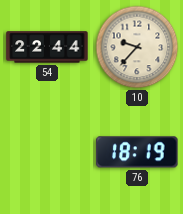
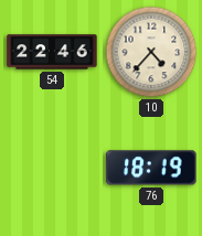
54: 22:44 -> 22:46 (52, 52)
10: 9:37 -> 4:37 (151, 52)
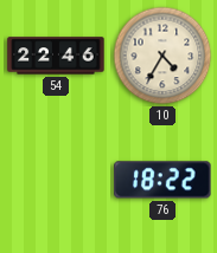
10: 4:37 -> 4:35 (162, 56)
76: 18:19 -> 18:22 (162, 180)
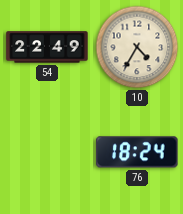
54: 22:46 -> 22:49 (47, 47)
76: 18:22 -> 18:24 (137, 152)
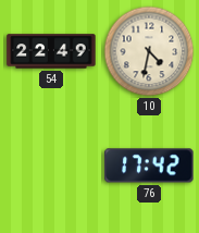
10: 4:35 -> 4:32 (149, 51)
76: 18:24 -> 17:42 (149, 165)
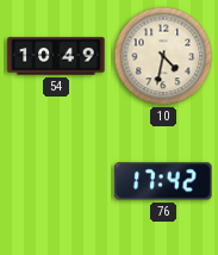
54: 22:49 -> 10:49 (56, 56)
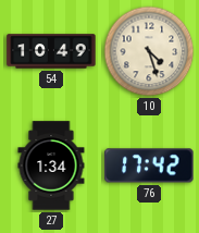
10: 4:32 -> 4:27 (149, 51)
27: none -> 1:34 (51, 165)
